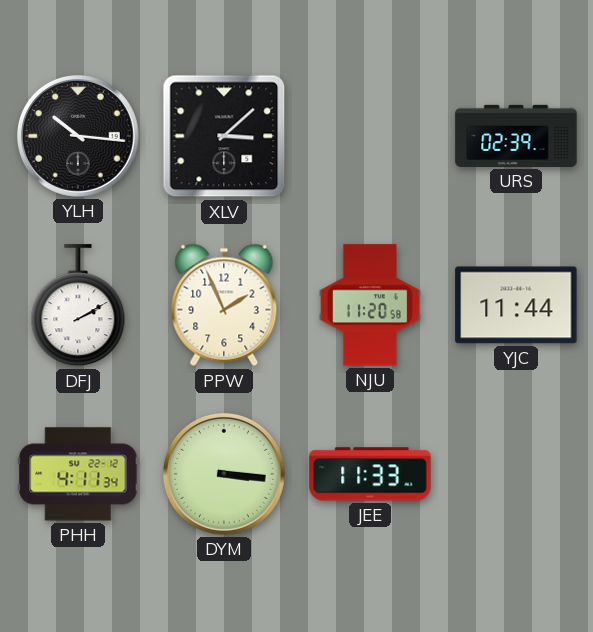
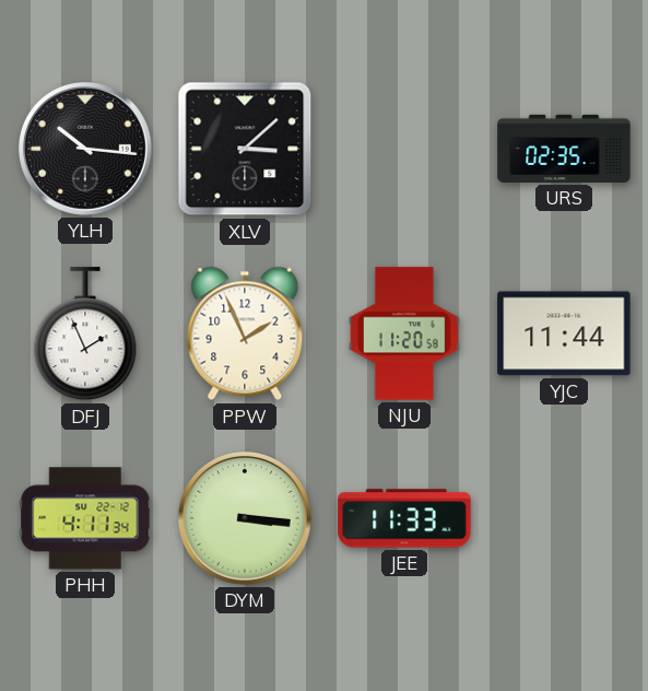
URS: 02:39 -> 02:35 (564, 149)
DFJ: 2:10 -> 1:56 (85, 335)
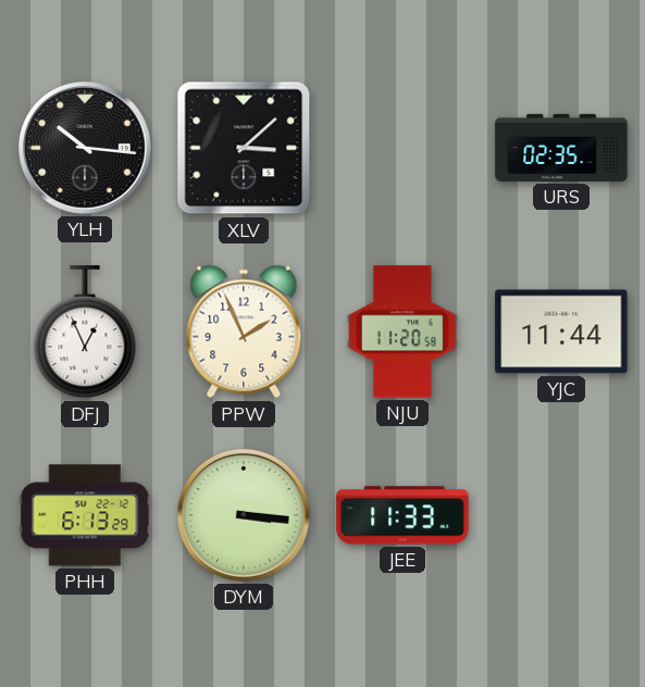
DFJ: 1:56 -> 12:56 (85, 333)
PHH: 4:11 -> 6:13 (85, 515)
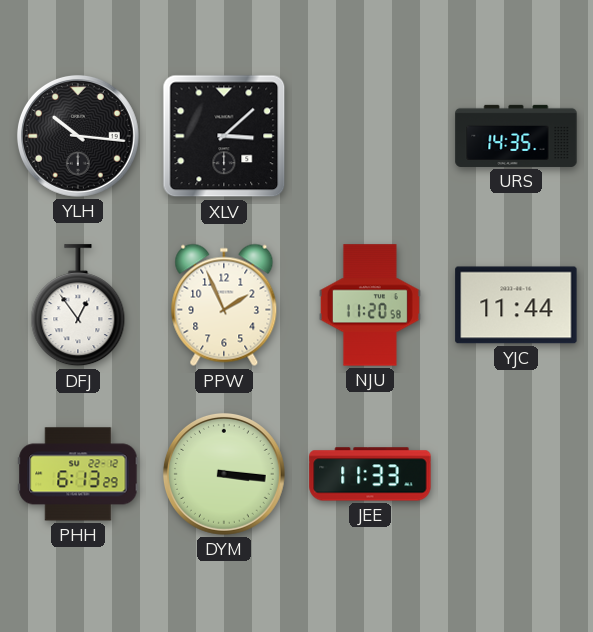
URS: 02:35 -> 14:35 (516, 136)
DFJ: 12:56 -> 12:54 (78, 306)
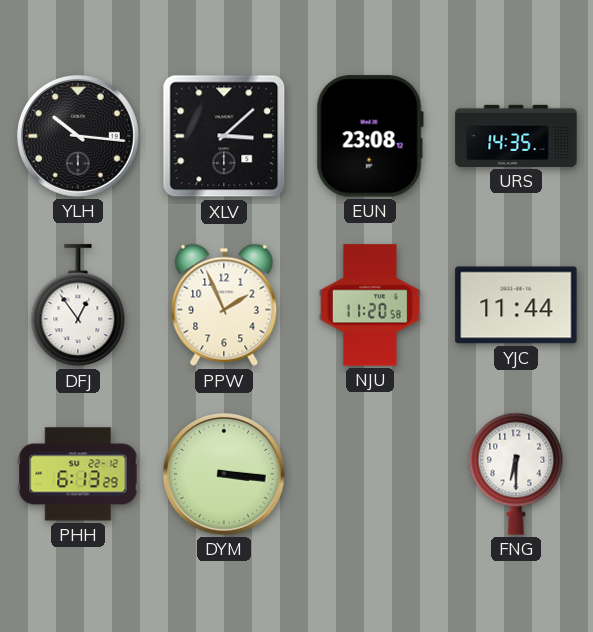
EUN: none -> 23:08 (370, 136)
JEE: 11:33 -> none (370, 474)
FNG: none -> 6:30 (516, 474)
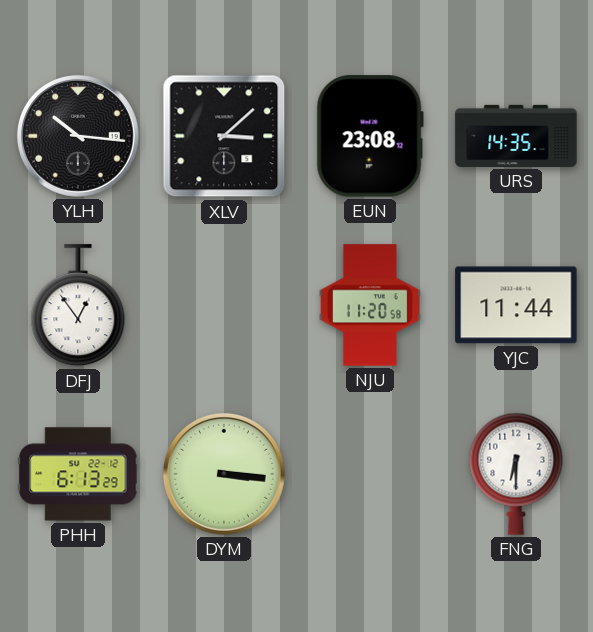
PPW: 1:56 -> none (224, 305)
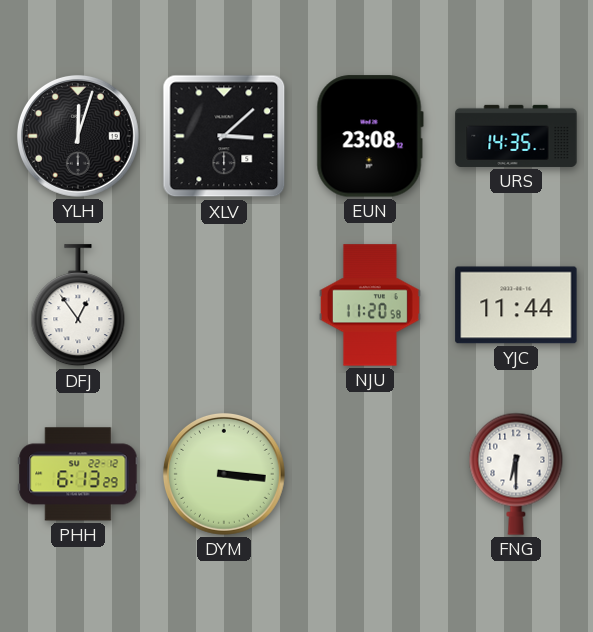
YLH: 10:16 -> 12:03 (78, 136)
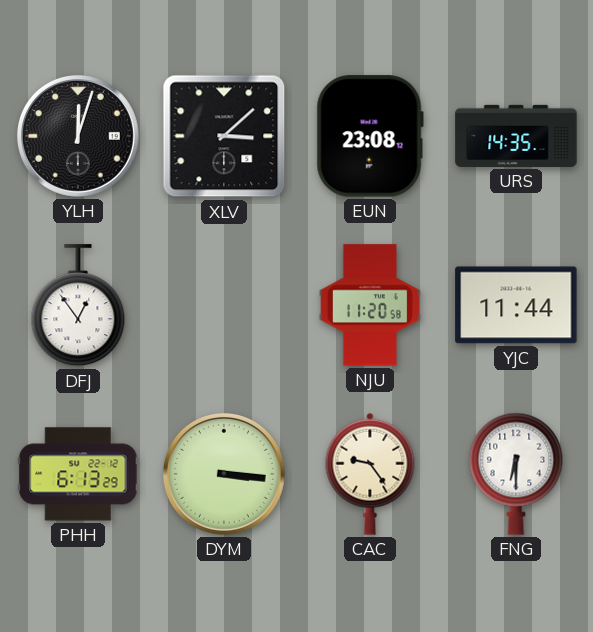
CAC: none -> 9:24 (370, 474)
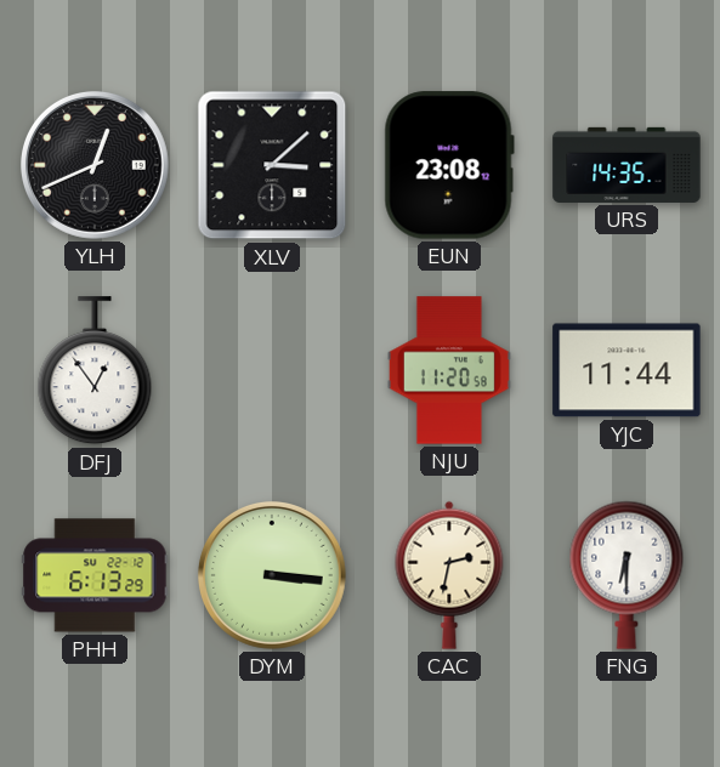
YLH: 12:03 -> 12:41 (95, 165)
CAC: 9:24 -> 2:32 (449, 575)
